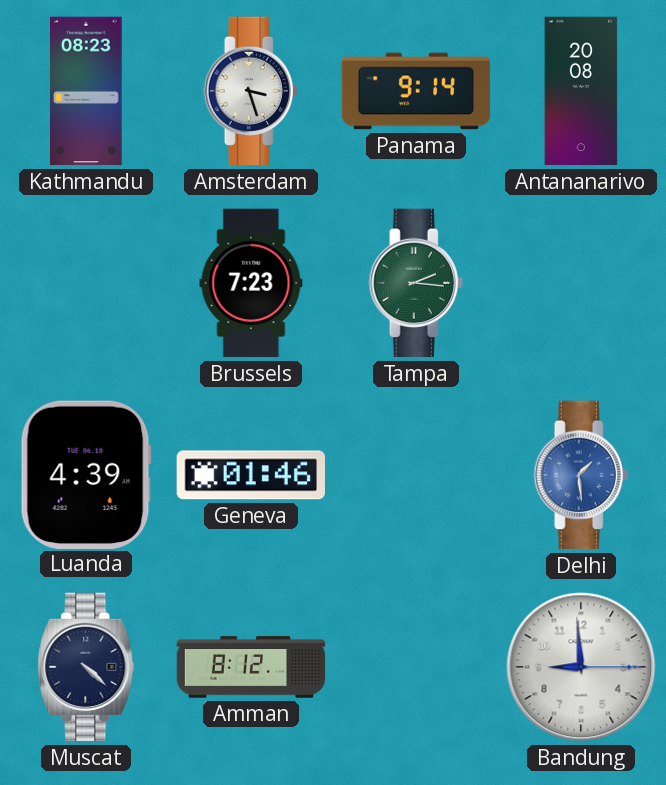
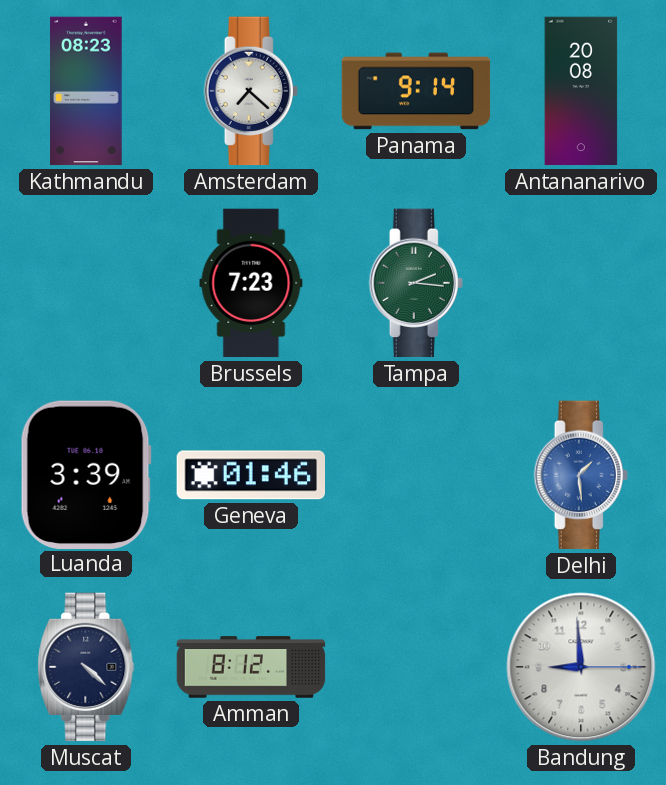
Amsterdam: 3:27 -> 7:22 (251, 91)
Luanda: 4:39 -> 3:39 (86, 474)
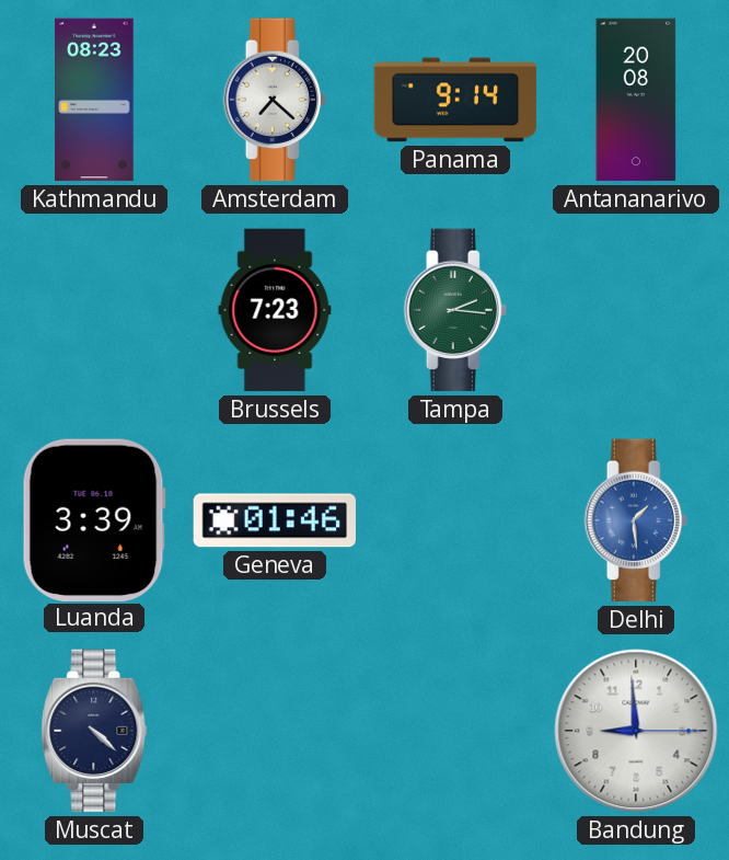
Amman: 8:12 -> none (251, 667)
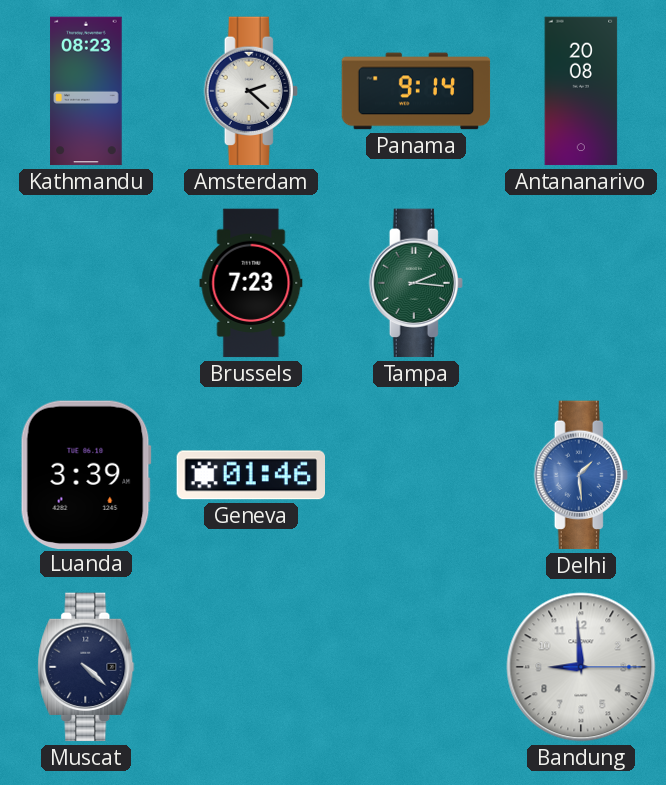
Amsterdam: 7:22 -> 2:22 (251, 91)
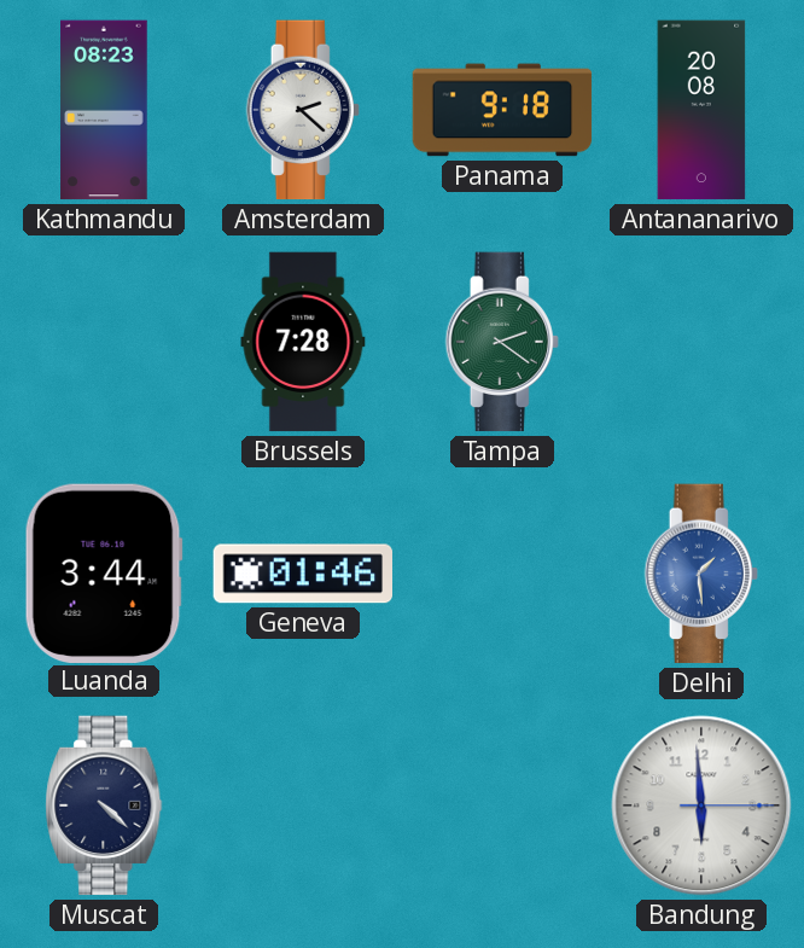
Panama: 9:14 -> 9:18 (502, 110)
Brussels: 7:23 -> 7:28 (303, 342)
Tampa: 2:16 -> 2:21 (502, 342)
Luanda: 3:39 -> 3:44 (104, 572)
Bandung: 8:59 -> 5:59 (701, 805)
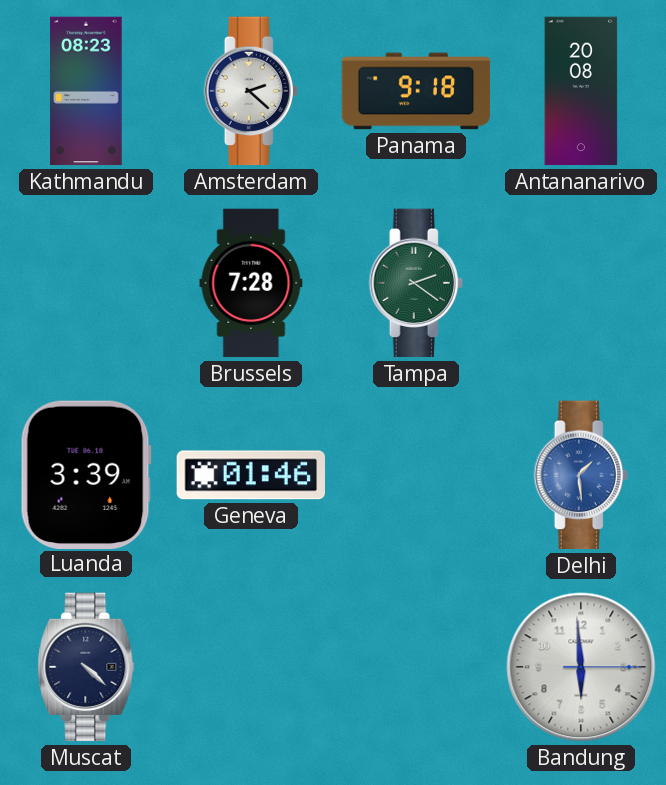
Luanda: 3:44 -> 3:39 (86, 474)
